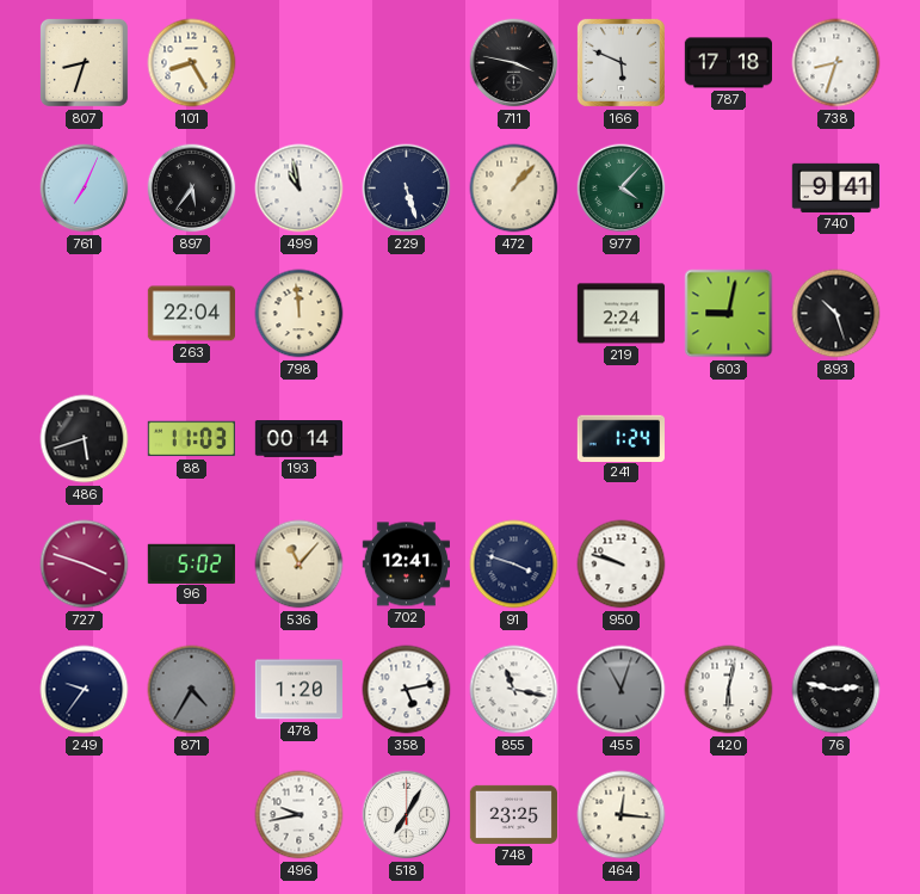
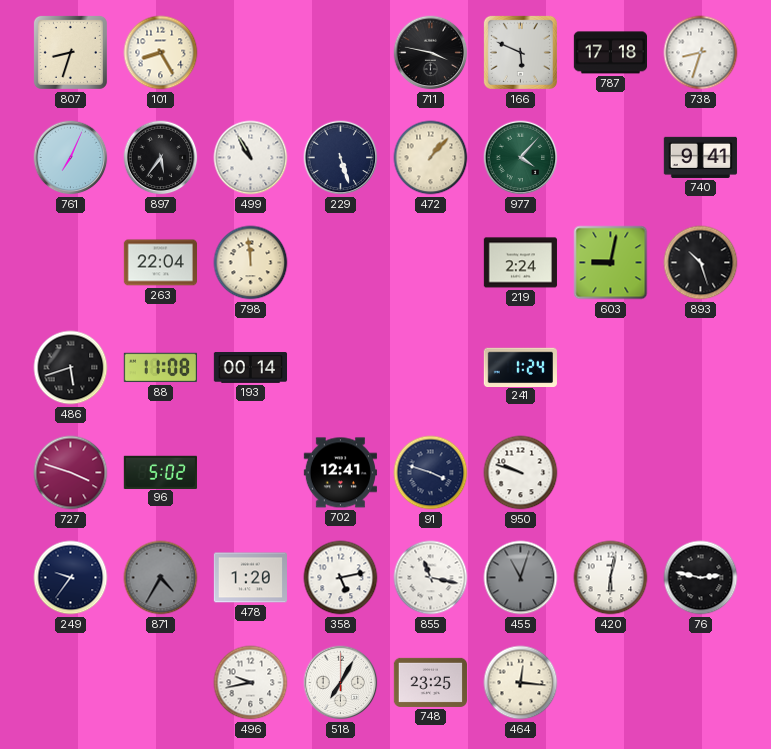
499: 10:58 -> 10:55 (251, 158)
88: 11:03 -> 11:08 (160, 368)
536: 11:07 -> none (300, 565)
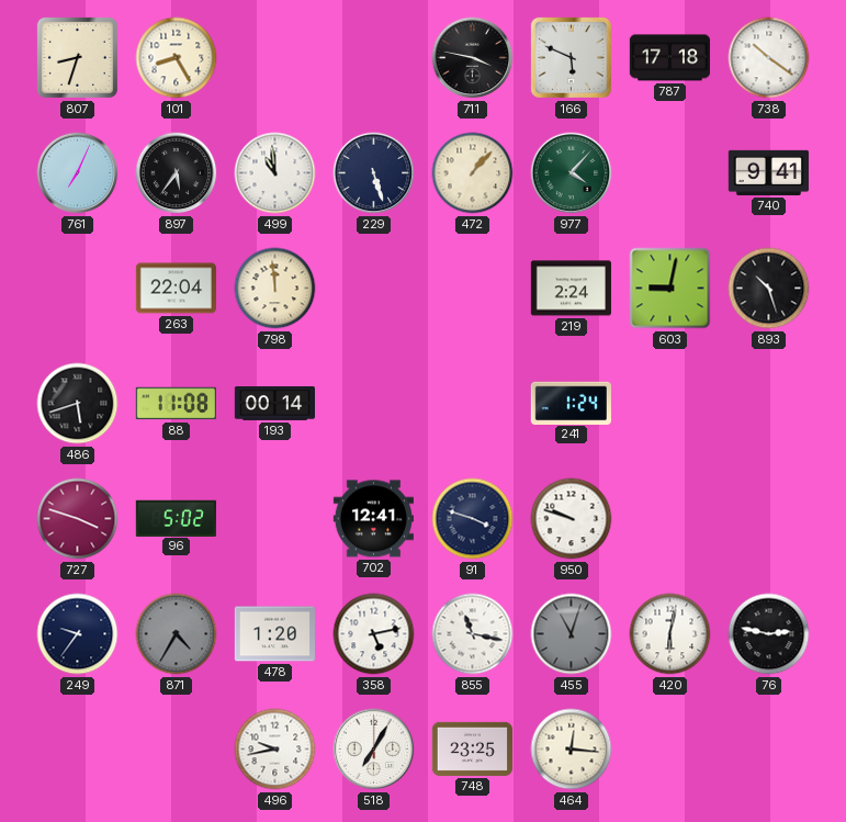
738: 8:33 -> 10:21 (769, 58)
499: 10:55 -> 10:59 (275, 173)
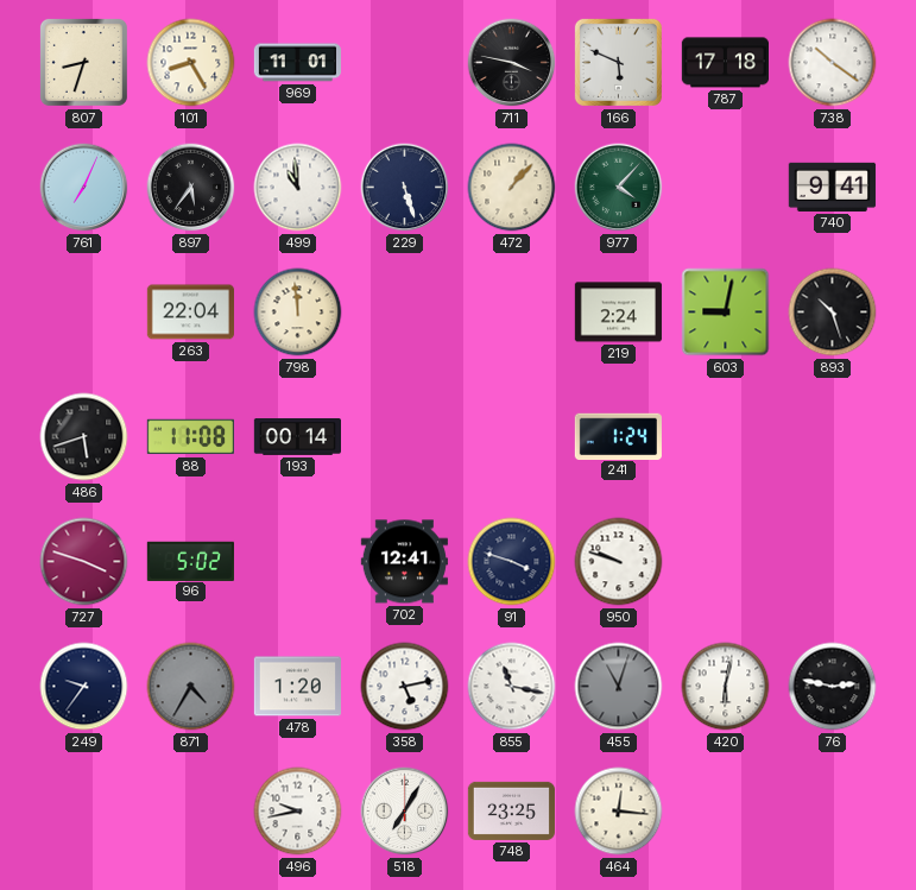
969: none -> 11:01 (297, 63)
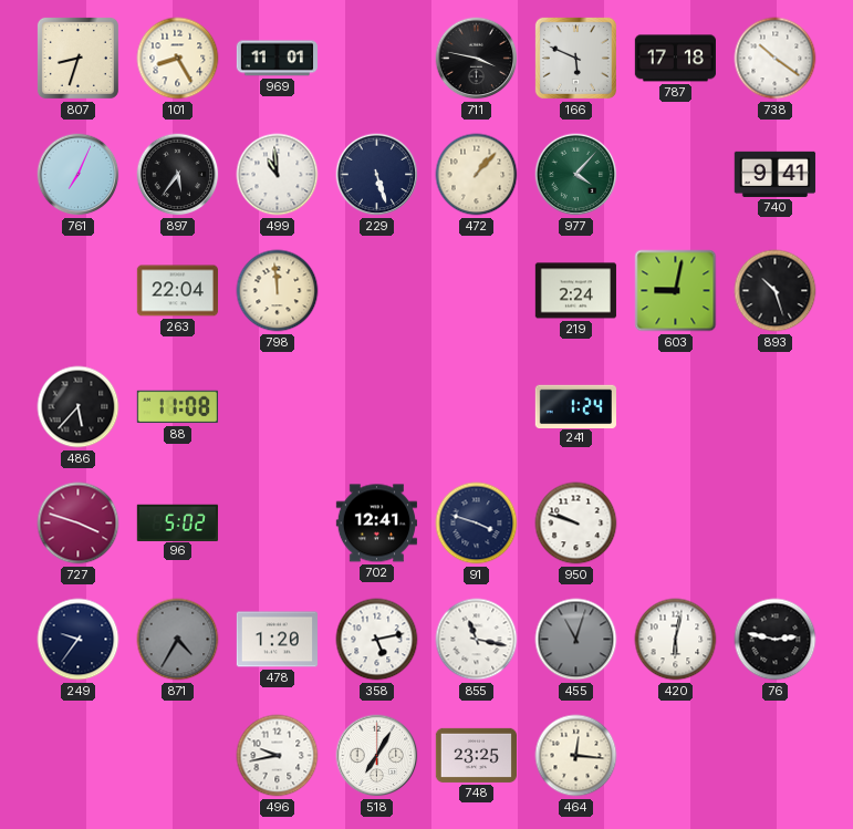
486: 5:42 -> 5:37 (79, 407)
193: 00:14 -> none (297, 437)
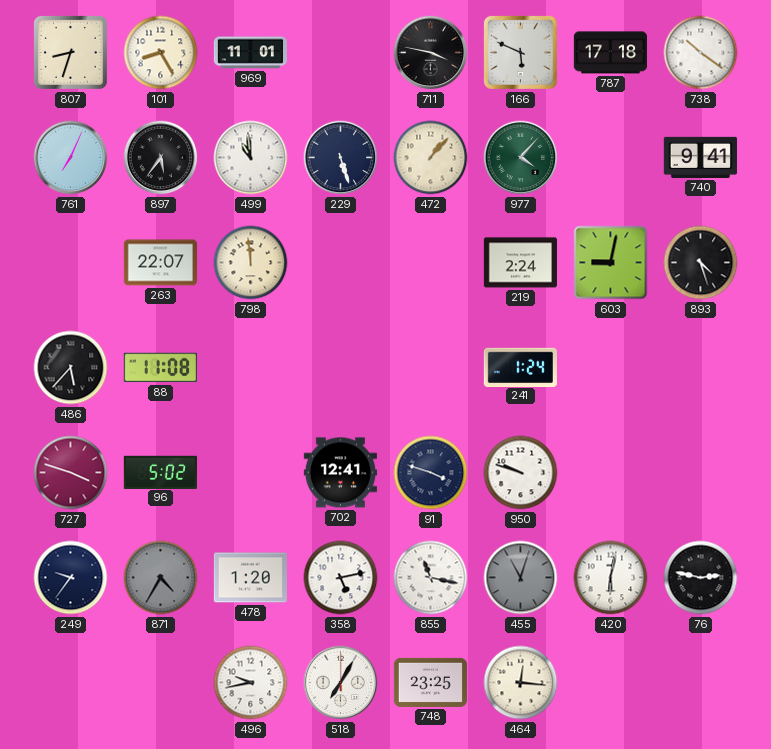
263: 22:04 -> 22:07 (160, 263)
893: 10:27 -> 4:27 (701, 263)
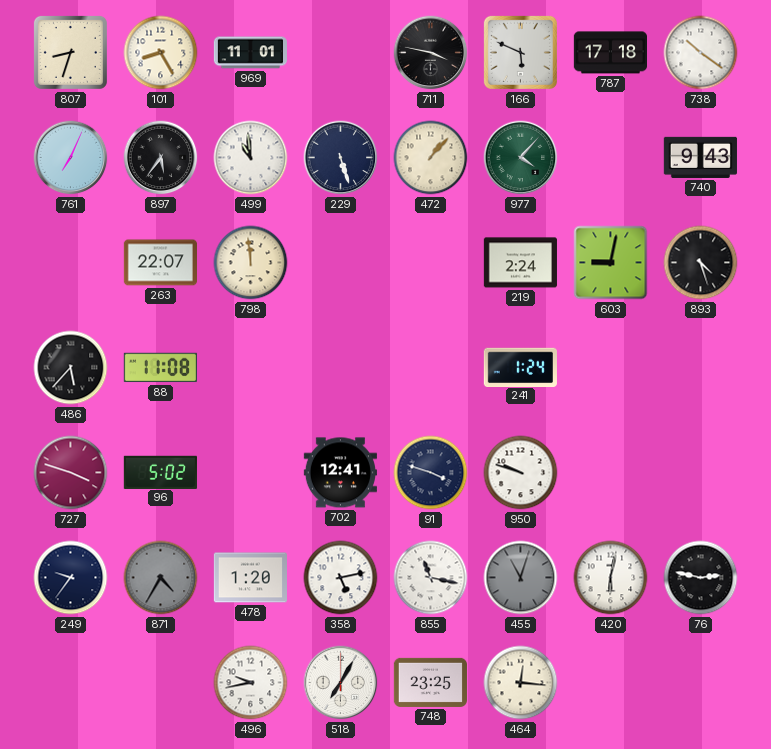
740: 9:41 -> 9:43 (700, 157)
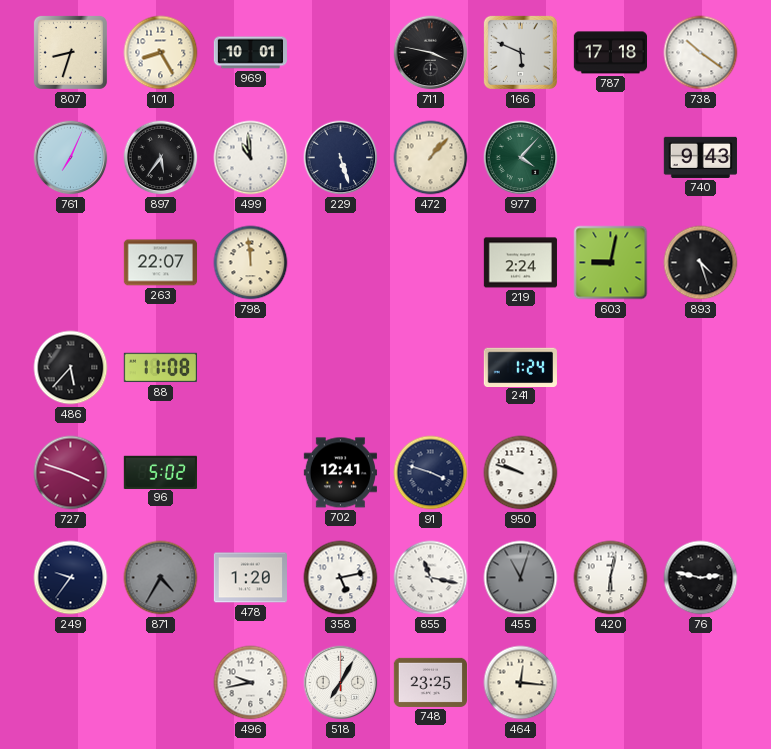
969: 11:01 -> 10:01 (250, 53)
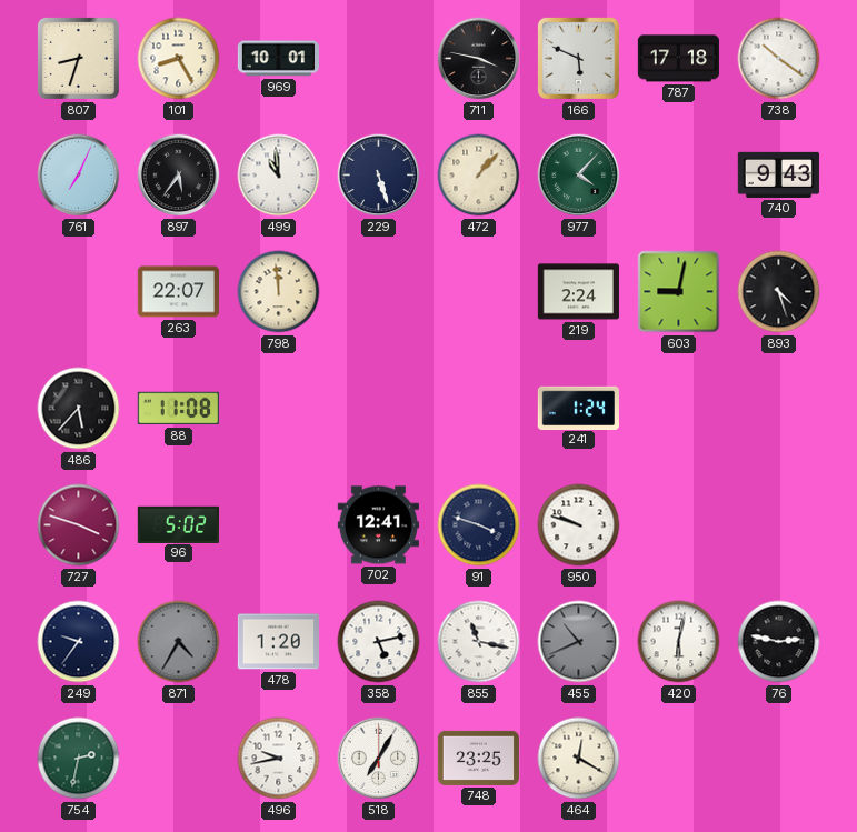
455: 11:03 -> 10:41 (579, 642)
754: none -> 2:32 (79, 759)
464: 12:16 -> 12:20 (579, 759)
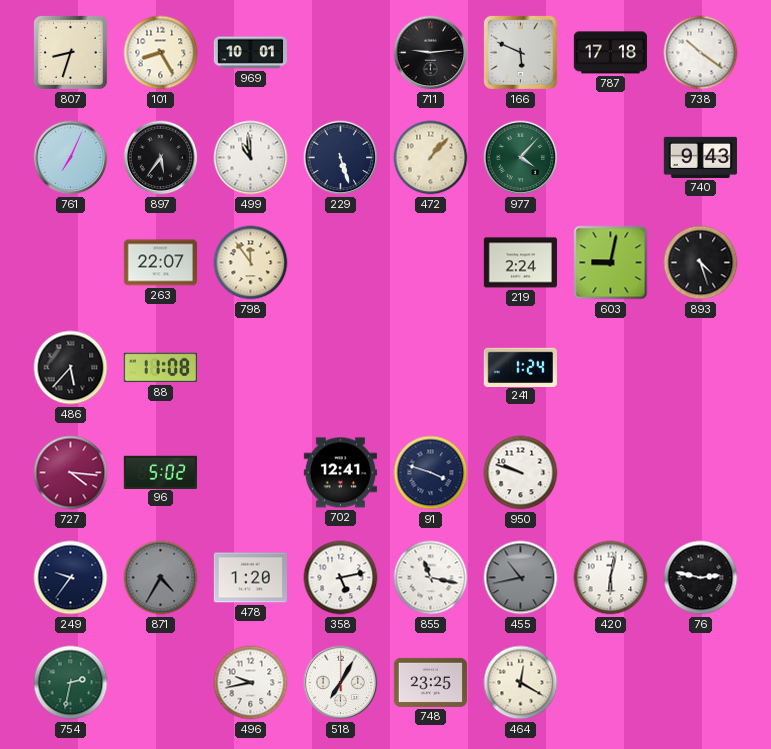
711: 3:47 -> 9:14 (431, 53)
798: 11:59 -> 11:54 (251, 263)
727: 3:48 -> 4:16 (71, 473)
455: 10:41 -> 10:43 (521, 578)
